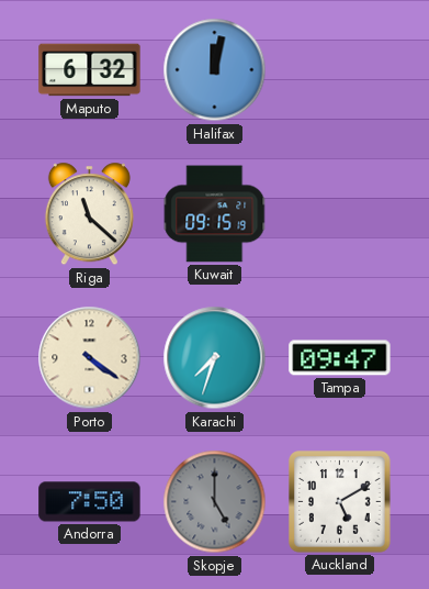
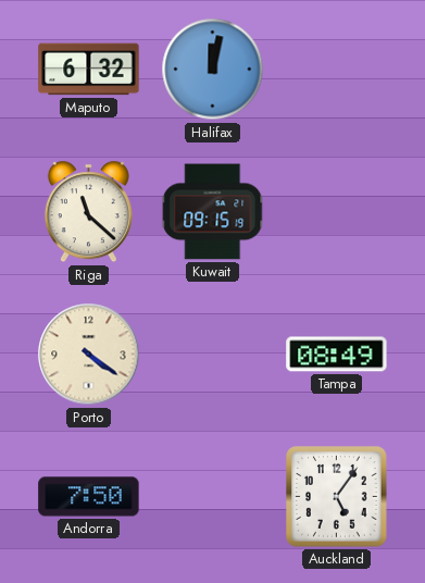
Karachi: 7:33 -> none (215, 358)
Tampa: 09:47 -> 08:49 (337, 355)
Skopje: 5:00 -> none (215, 502)
Auckland: 5:10 -> 5:06 (337, 497)
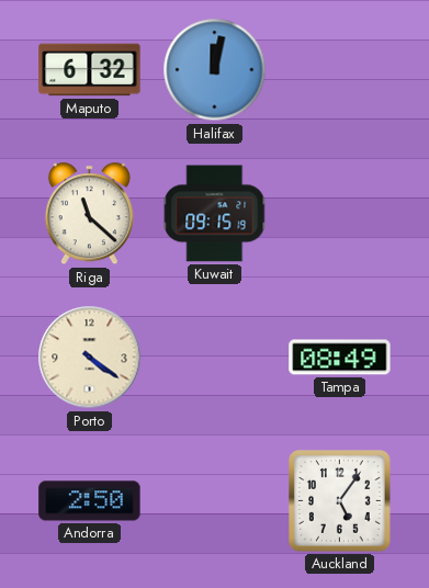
Andorra: 7:50 -> 2:50 (90, 501)
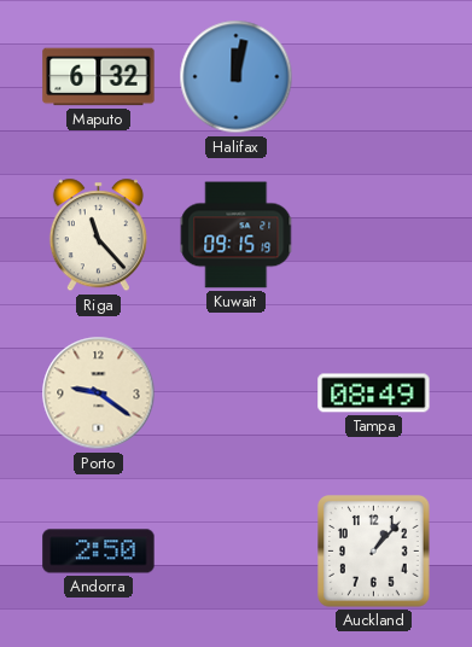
Riga: 11:22 -> 11:23 (98, 235)
Porto: 4:21 -> 9:21 (99, 394)
Auckland: 5:06 -> 1:07 (374, 552)
